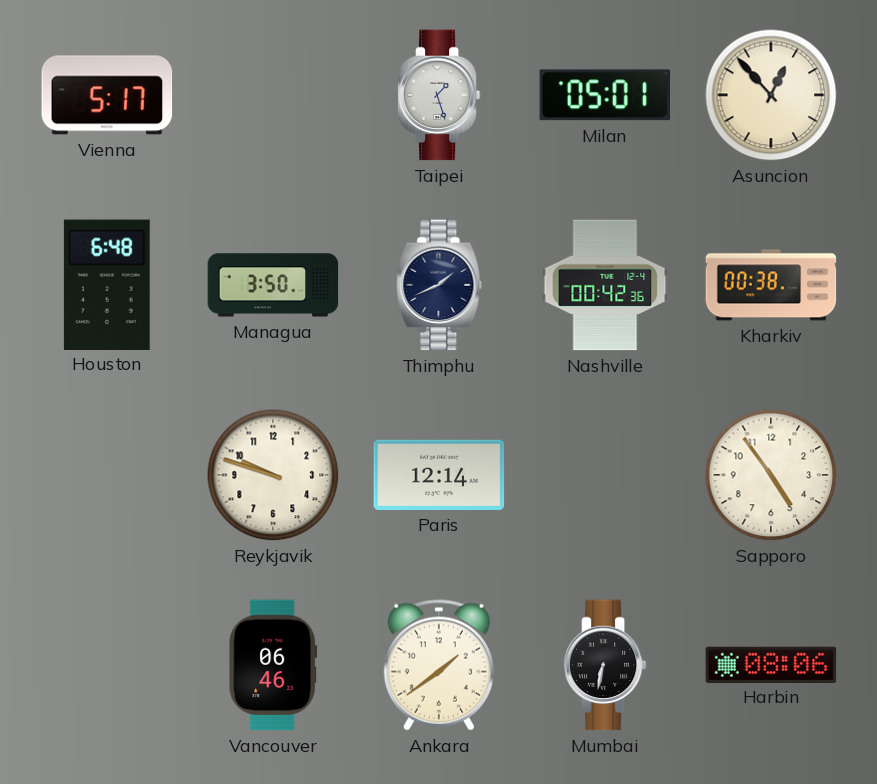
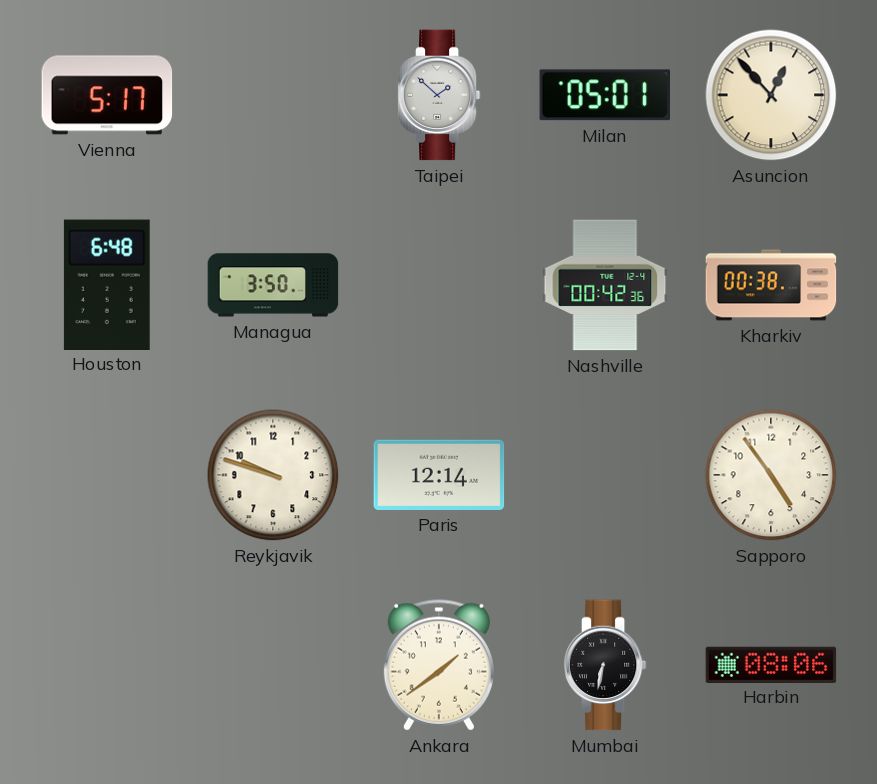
Taipei: 1:27 -> 1:52 (439, 95)
Thimphu: 1:41 -> none (439, 285)
Vancouver: 06:46 -> none (273, 665)
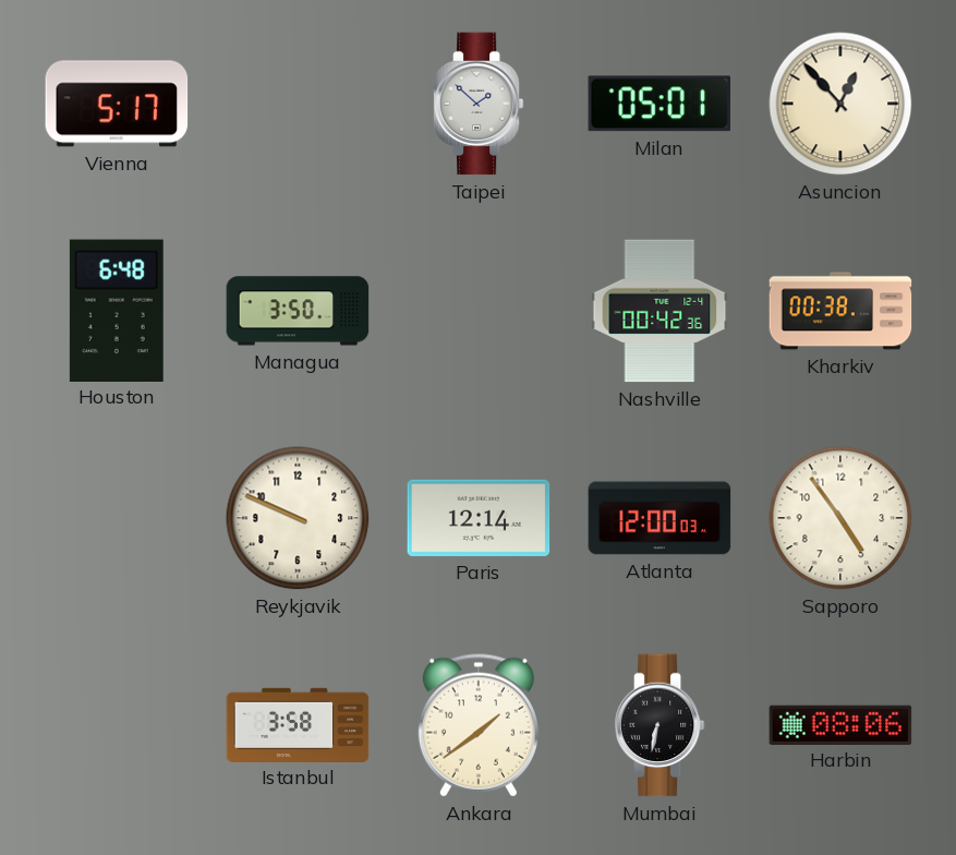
Reykjavik: 9:48 -> 9:49 (298, 518)
Atlanta: none -> 12:00 (659, 518)
Istanbul: none -> 3:58 (298, 724)
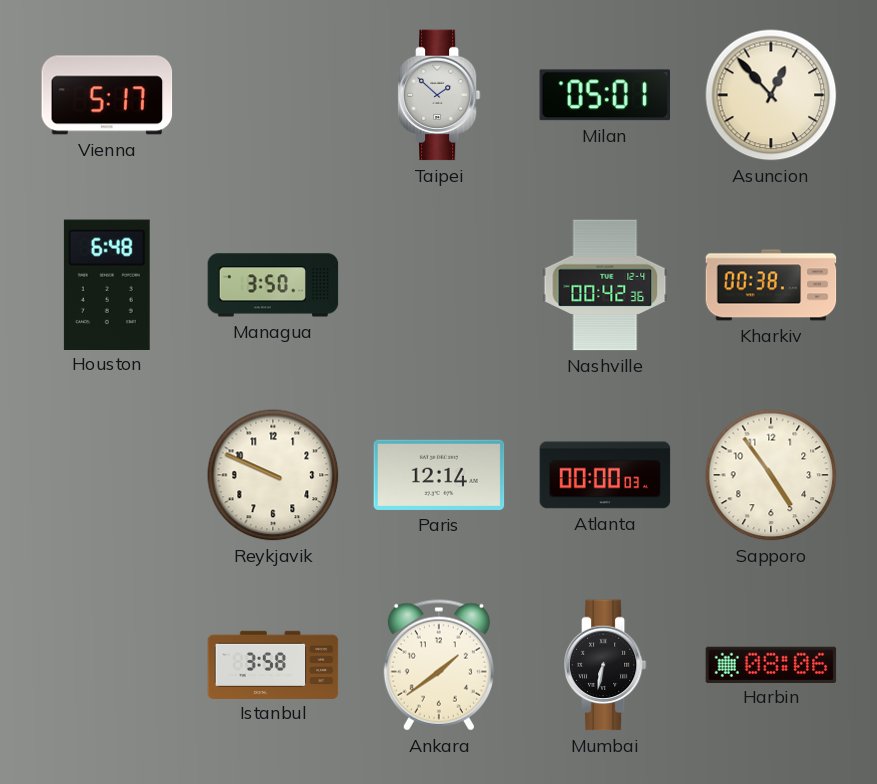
Atlanta: 12:00 -> 00:00 (605, 475)
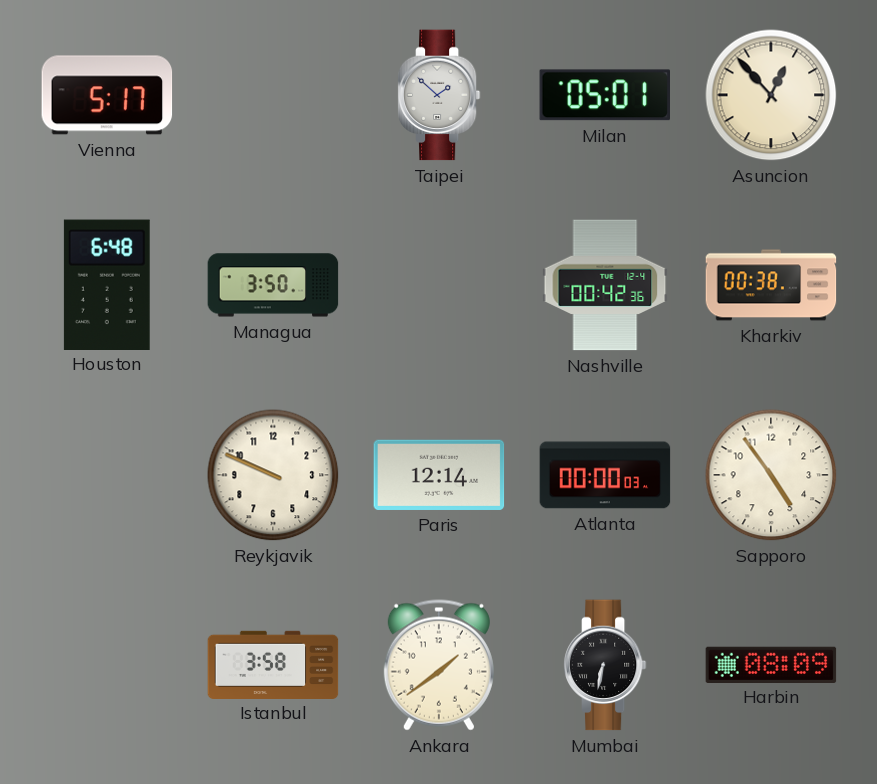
Harbin: 08:06 -> 08:09 (771, 664)
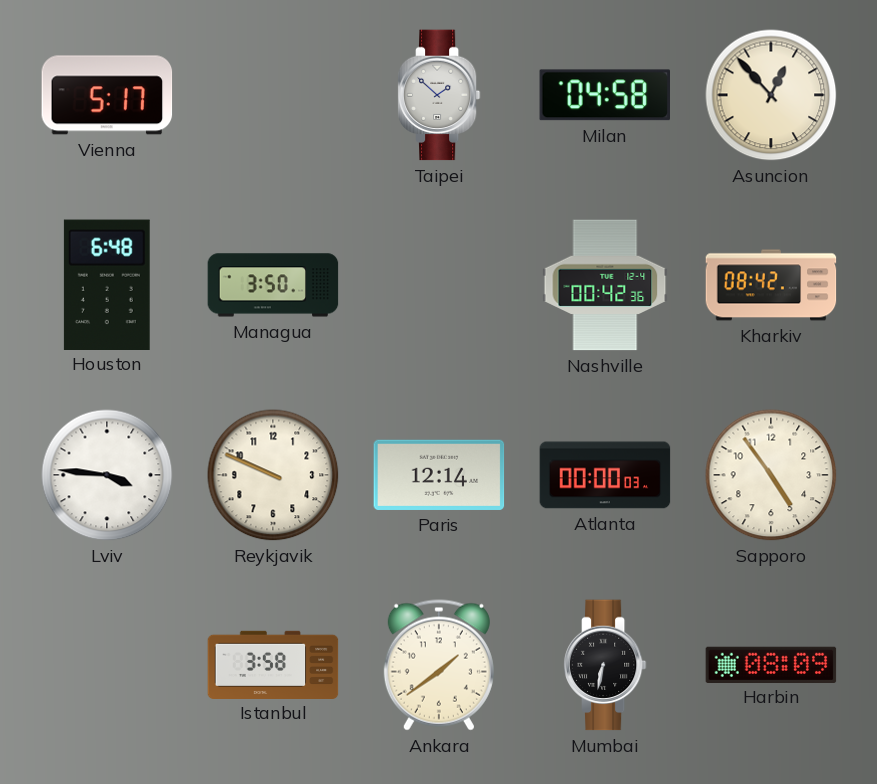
Milan: 05:01 -> 04:58 (604, 95)
Kharkiv: 00:38 -> 08:42 (771, 285)
Lviv: none -> 3:46 (107, 475)
